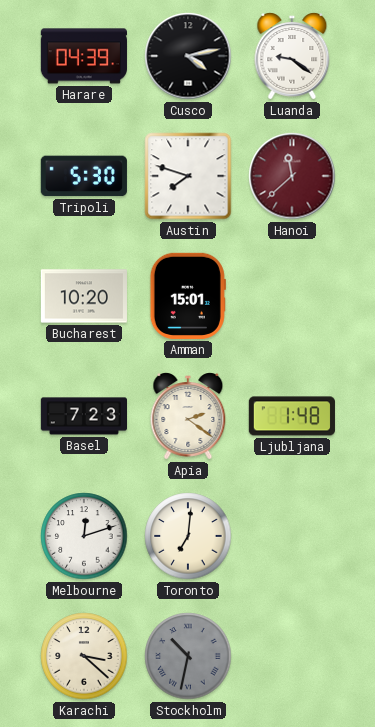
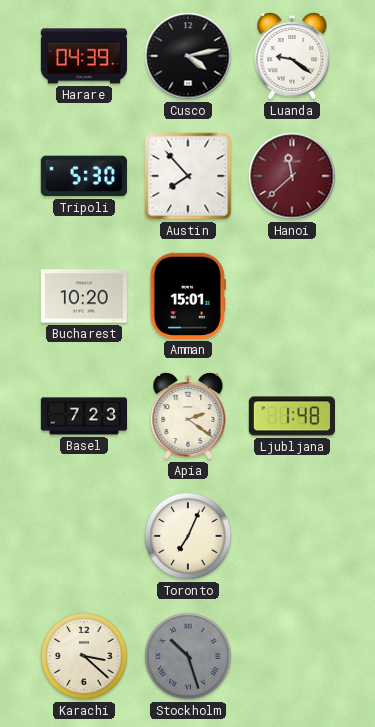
Austin: 7:48 -> 7:53 (188, 176)
Melbourne: 12:12 -> none (84, 536)
Toronto: 7:01 -> 7:04 (188, 536)
Stockholm: 10:32 -> 10:27 (188, 656)
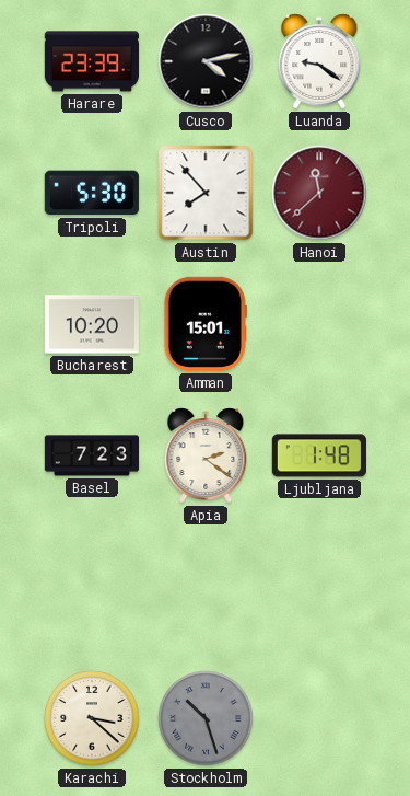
Harare: 04:39 -> 23:39 (92, 61)
Toronto: 7:04 -> none (188, 536)
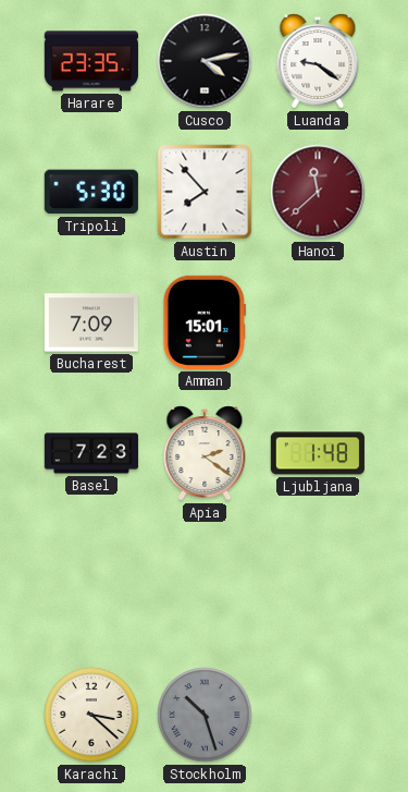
Harare: 23:39 -> 23:35 (91, 61)
Bucharest: 10:20 -> 7:09 (91, 322)
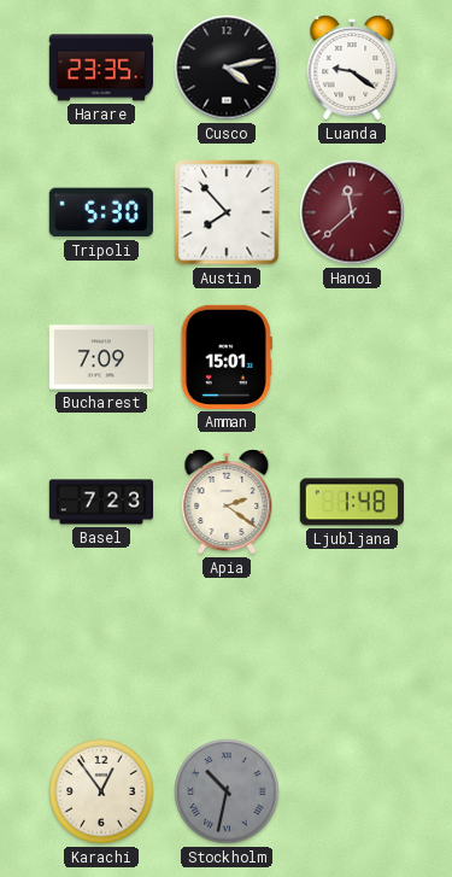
Karachi: 3:22 -> 12:54 (101, 791)
Stockholm: 10:27 -> 10:32 (227, 791)
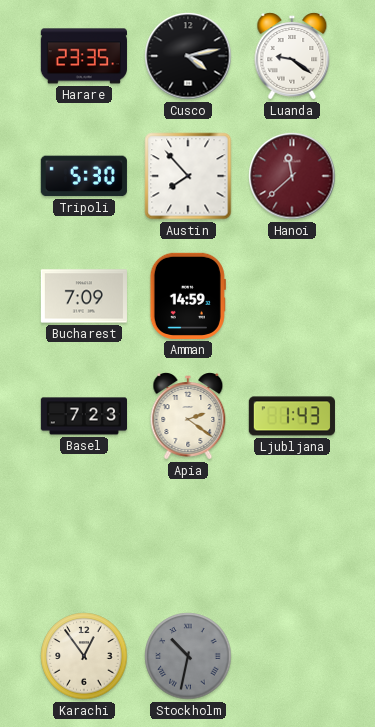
Amman: 15:01 -> 14:59 (188, 296)
Ljubljana: 1:48 -> 1:43 (292, 416)
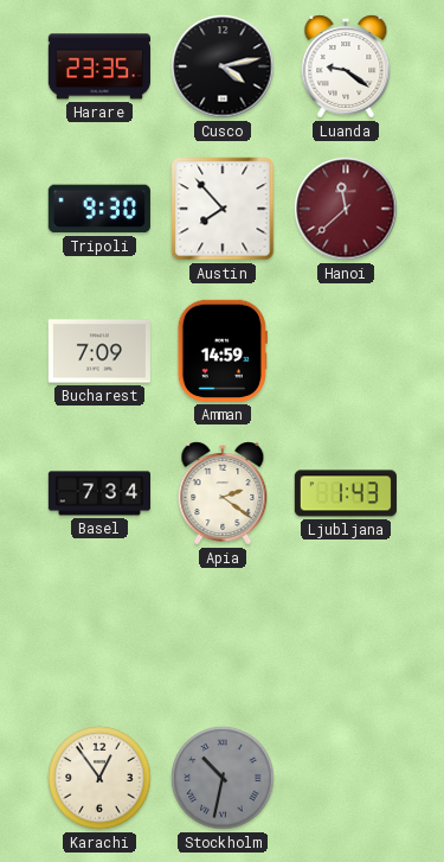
Tripoli: 5:30 -> 9:30 (99, 209)
Basel: 7:23 -> 7:34 (98, 493)
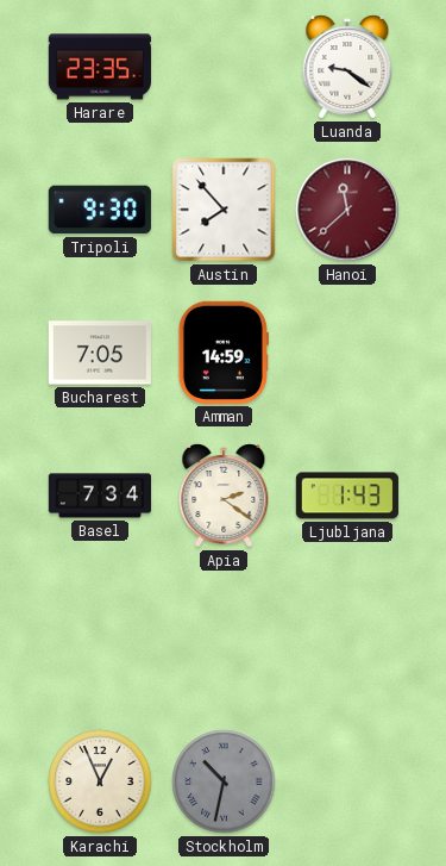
Cusco: 4:13 -> none (223, 66)
Bucharest: 7:09 -> 7:05 (100, 353)
Karachi: 12:54 -> 12:56 (100, 781)
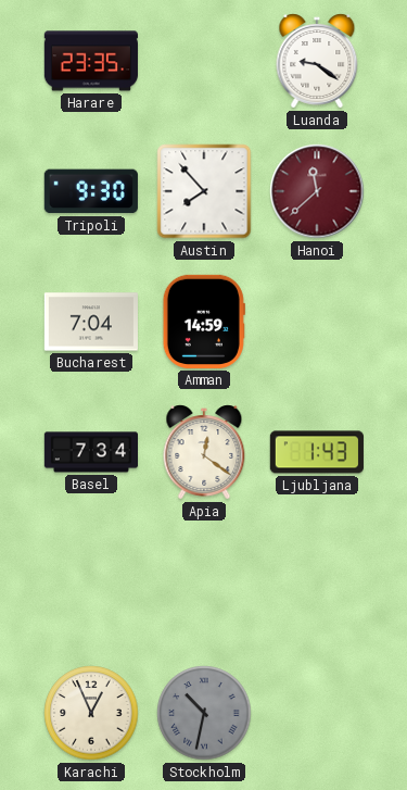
Bucharest: 7:05 -> 7:04 (91, 322)
Apia: 2:21 -> 12:21 (204, 452)
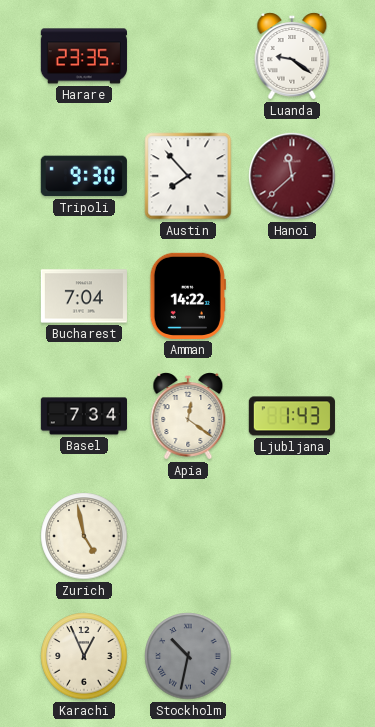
Amman: 14:59 -> 14:22 (188, 296)
Zurich: none -> 4:58 (84, 536)
